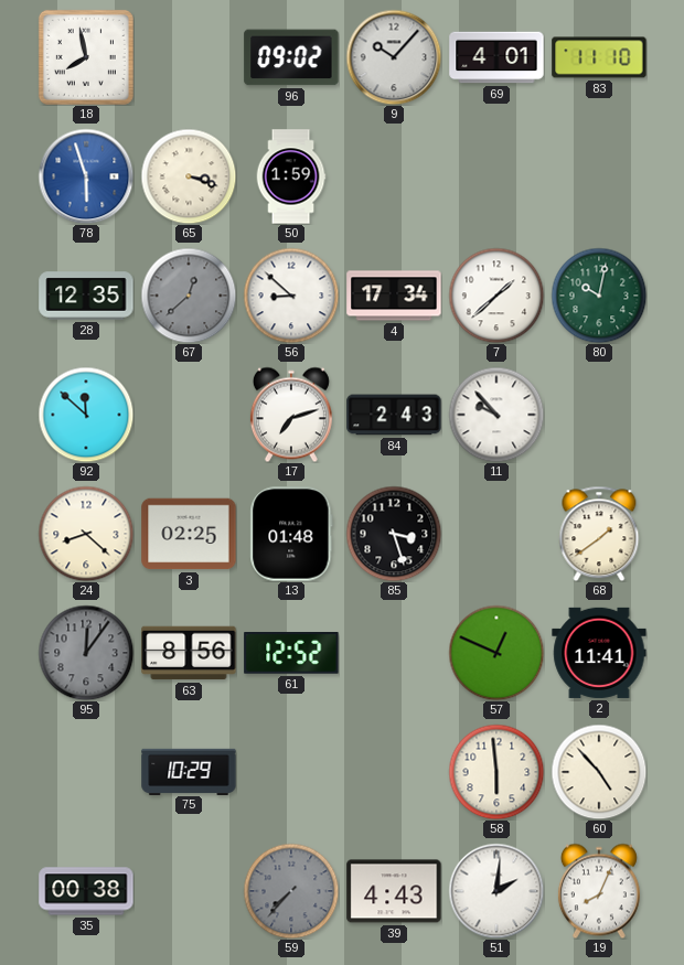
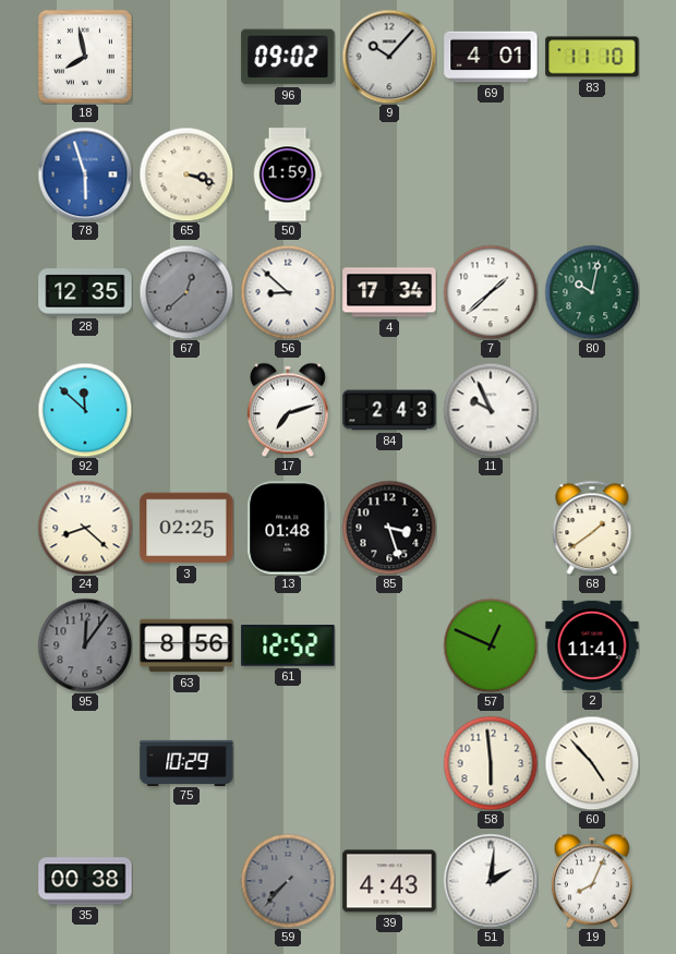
11: 9:53 -> 9:56 (491, 410)
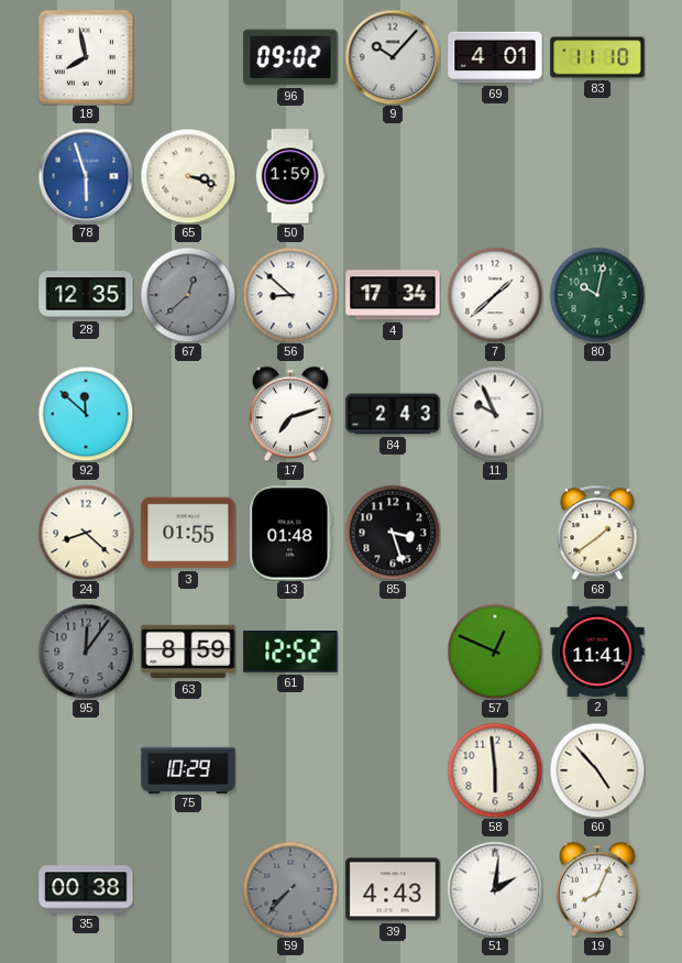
3: 02:25 -> 01:55 (188, 533)
63: 8:56 -> 8:59 (188, 652)
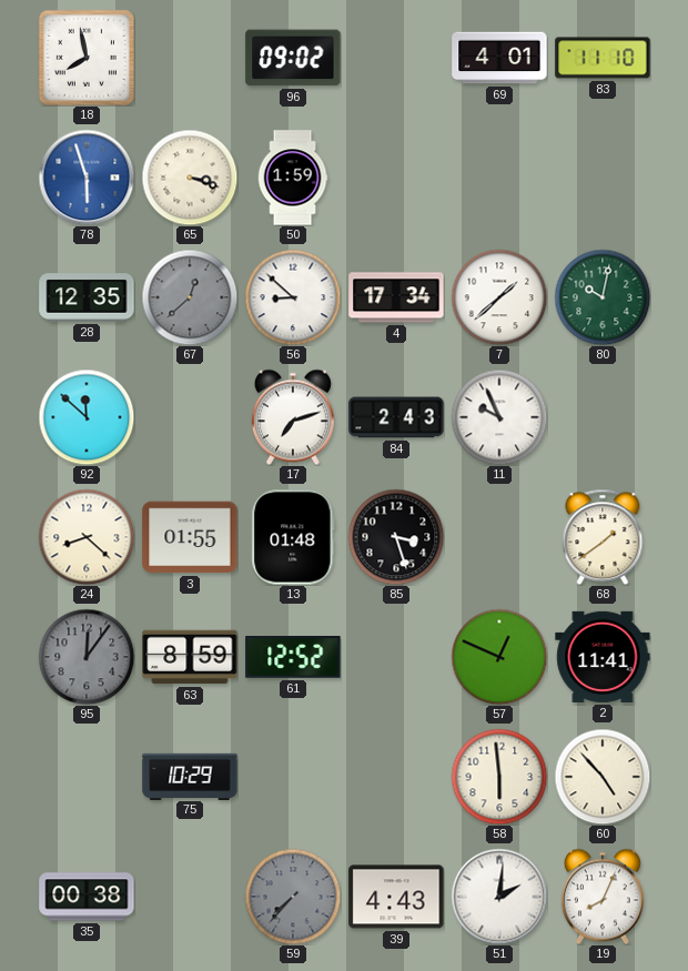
9: 10:07 -> none (393, 57)
